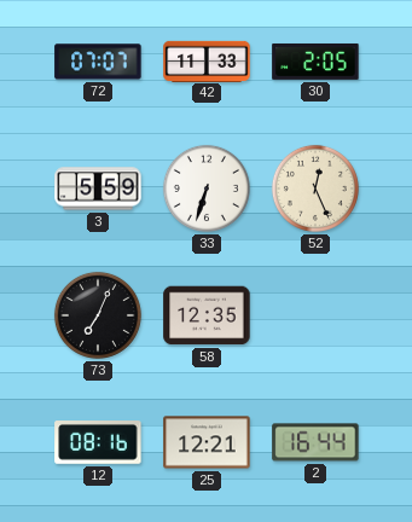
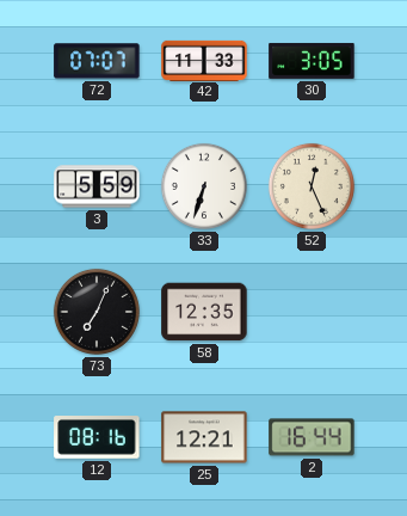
30: 2:05 -> 3:05 (312, 61)
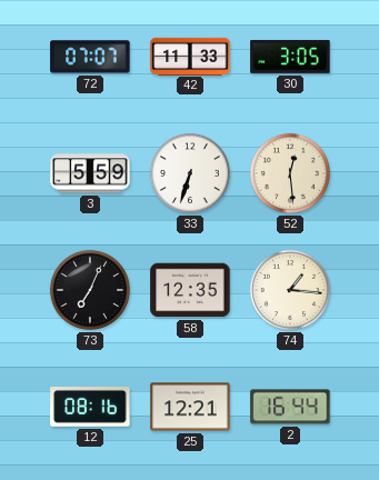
52: 12:26 -> 12:29 (290, 173)
74: none -> 1:16 (290, 290)
